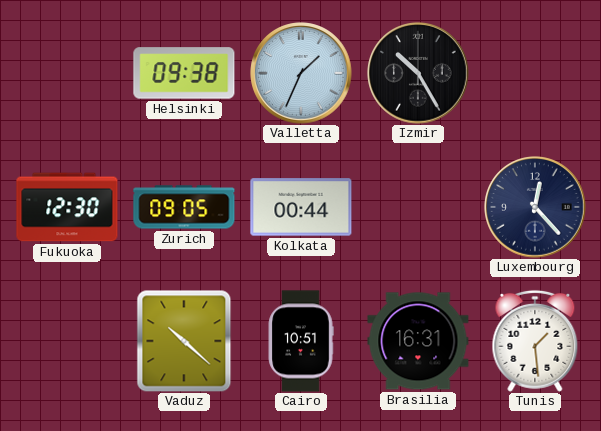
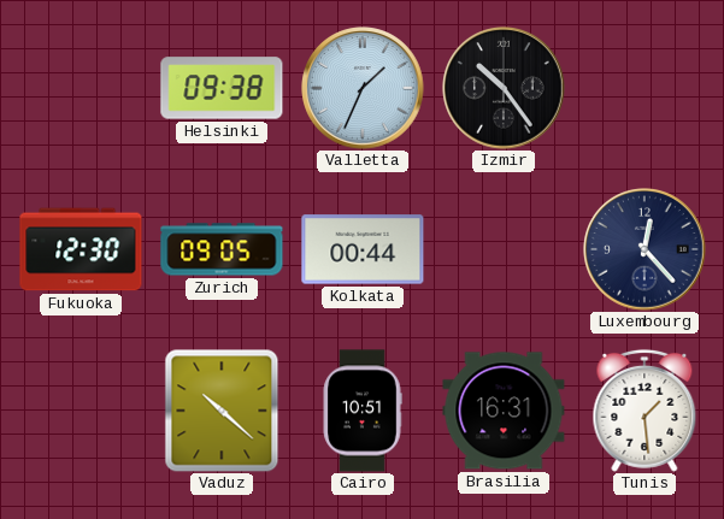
Izmir: 10:25 -> 10:24 (504, 88)
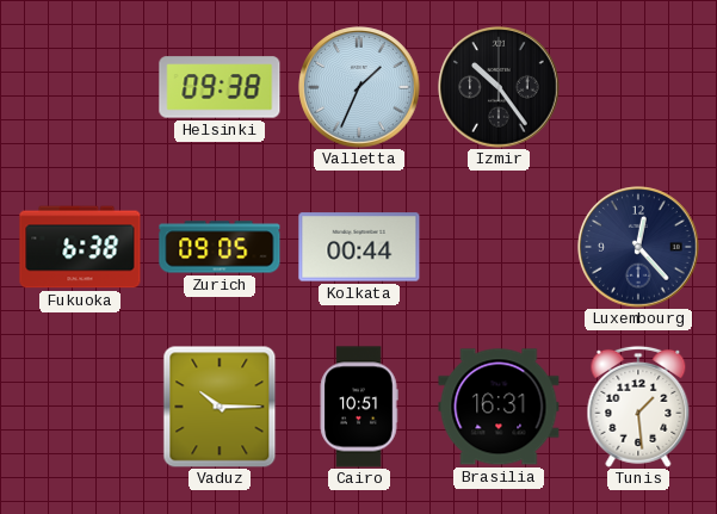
Fukuoka: 12:30 -> 6:38 (80, 247)
Vaduz: 10:22 -> 10:15 (220, 407)
